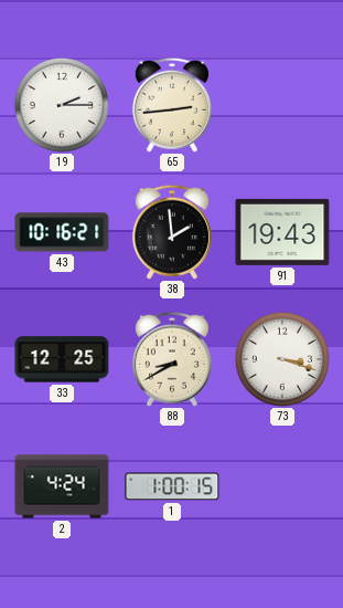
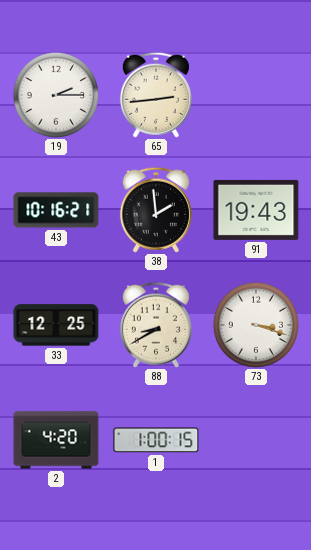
2: 4:24 -> 4:20 (56, 440)
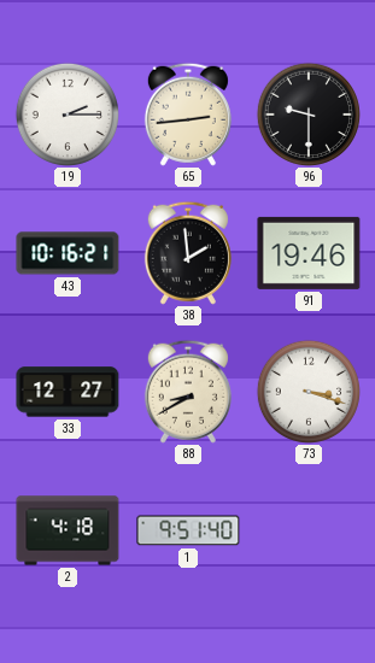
96: none -> 9:30 (307, 113)
91: 19:43 -> 19:46 (309, 253)
33: 12:25 -> 12:27 (68, 392)
2: 4:20 -> 4:18 (68, 530)
1: 1:00 -> 9:51 (188, 530)
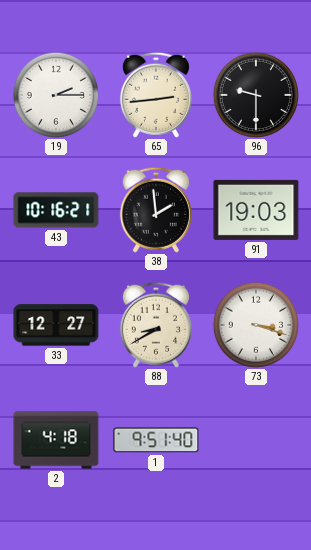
91: 19:46 -> 19:03 (256, 210)
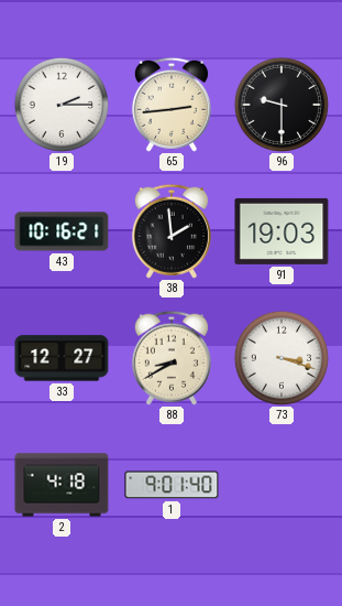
1: 9:51 -> 9:01 (172, 485)
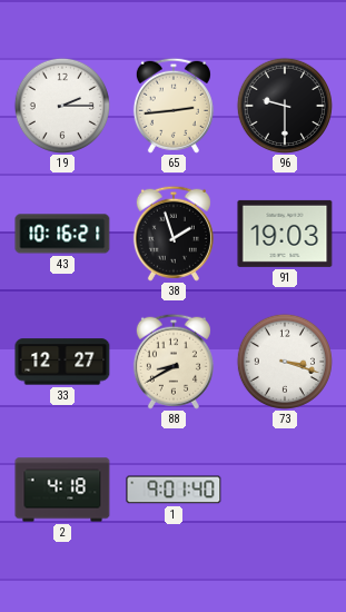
38: 1:59 -> 1:57 (174, 234)
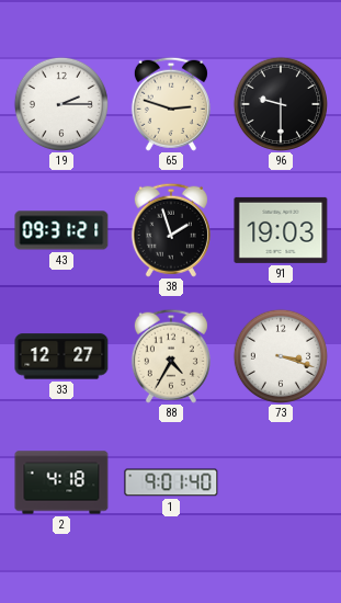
65: 2:44 -> 2:48 (171, 104)
43: 10:16 -> 09:31 (61, 230)
88: 8:40 -> 4:35 (171, 356)
